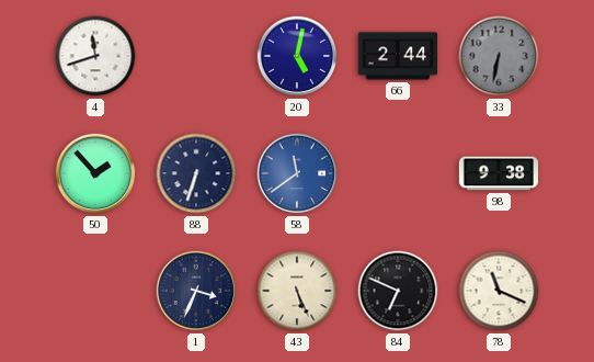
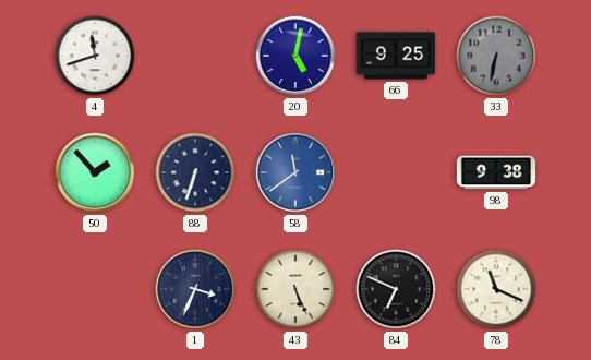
66: 2:44 -> 9:25 (396, 56)
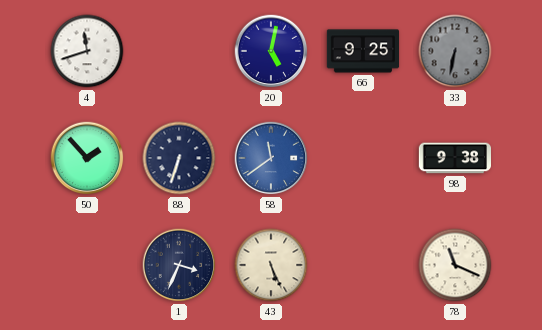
84: 6:49 -> none (396, 289)
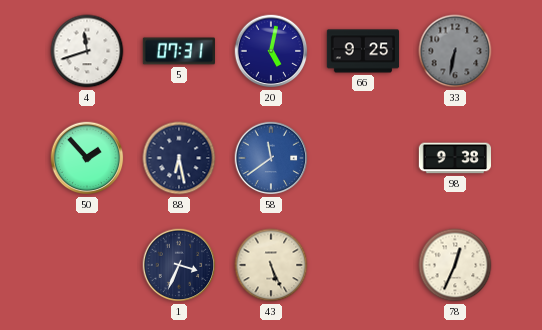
5: none -> 07:31 (178, 51)
88: 6:33 -> 6:28 (179, 158)
78: 11:19 -> 12:34 (455, 265)
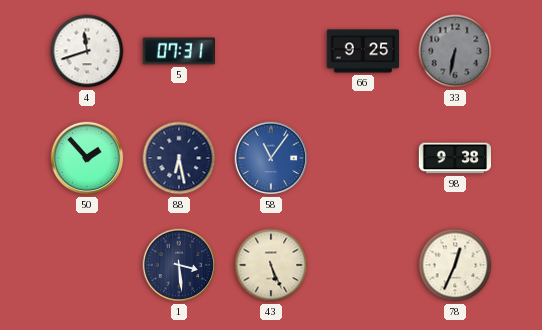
20: 5:02 -> none (271, 51)
58: 11:39 -> 11:06 (271, 158)
1: 3:34 -> 3:29 (179, 265)
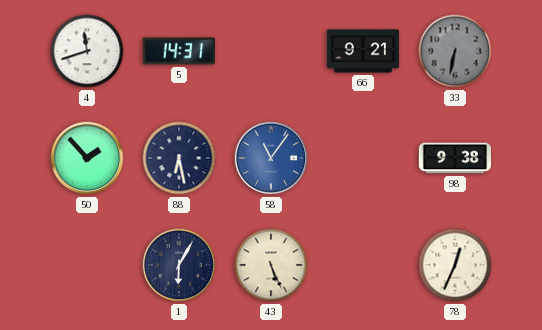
5: 07:31 -> 14:31 (178, 51)
66: 9:25 -> 9:21 (363, 51)
1: 3:29 -> 6:05 (179, 265)
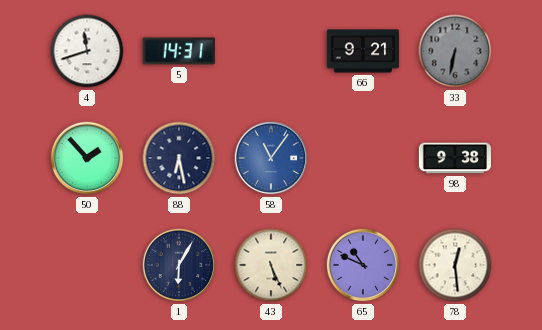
65: none -> 10:49 (363, 265)
78: 12:34 -> 12:29 (455, 265)
